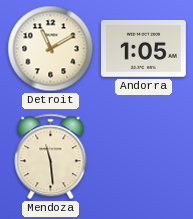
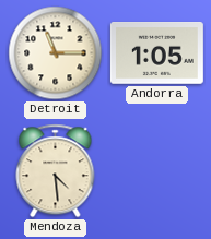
Detroit: 11:10 -> 11:15 (56, 53)
Mendoza: 11:29 -> 4:29 (56, 171)
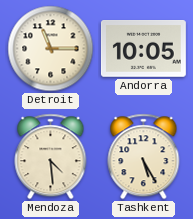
Andorra: 1:05 -> 10:05 (143, 49)
Tashkent: none -> 5:25 (144, 157)
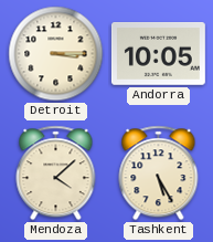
Detroit: 11:15 -> 3:15 (56, 54)
Mendoza: 4:29 -> 4:08 (56, 173)
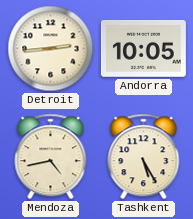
Detroit: 3:15 -> 2:44 (51, 49)
Mendoza: 4:08 -> 4:43 (51, 157)
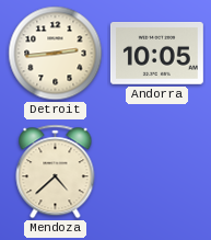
Mendoza: 4:43 -> 4:38 (56, 172)
Tashkent: 5:25 -> none (144, 157)
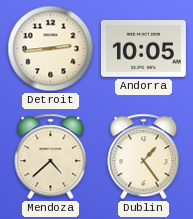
Dublin: none -> 1:24 (144, 157)
